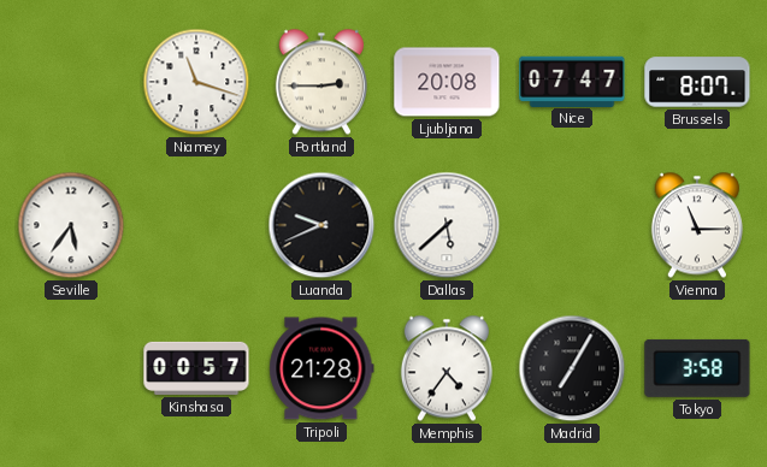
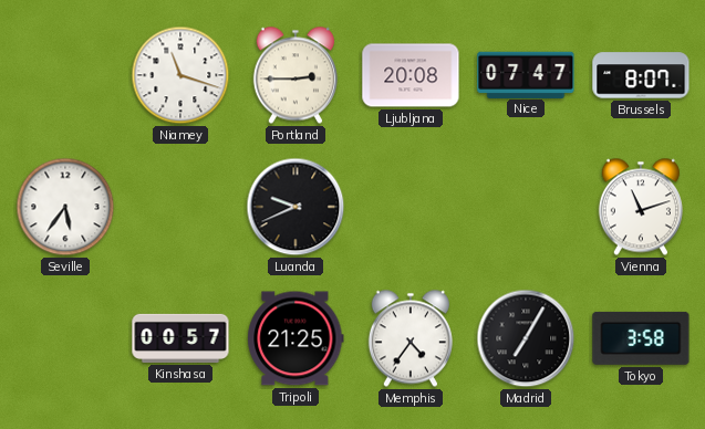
Dallas: 5:38 -> none (447, 225)
Vienna: 11:15 -> 11:12 (641, 207)
Tripoli: 21:28 -> 21:25 (296, 338)
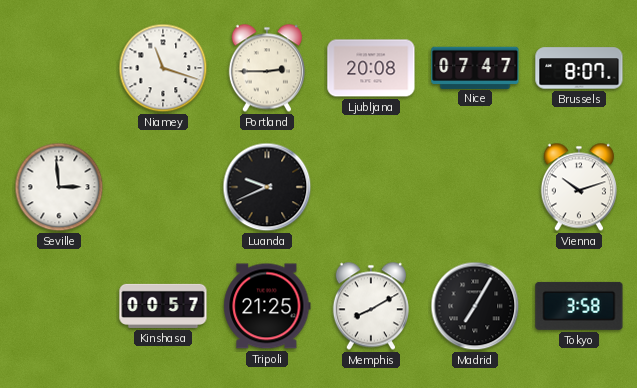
Seville: 5:36 -> 2:59 (59, 187)
Vienna: 11:12 -> 10:12 (579, 187)
Memphis: 4:36 -> 8:10 (371, 306)
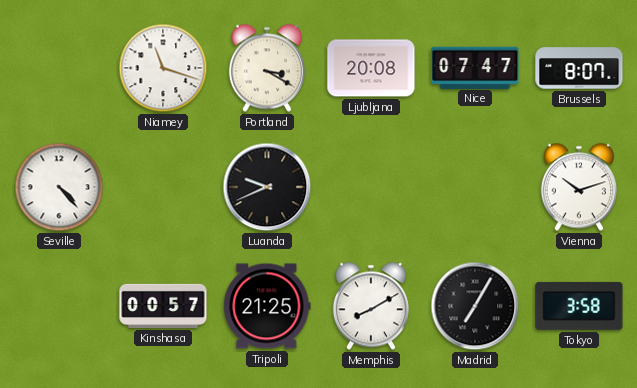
Portland: 2:45 -> 3:20 (267, 68)
Seville: 2:59 -> 4:23 (59, 187)
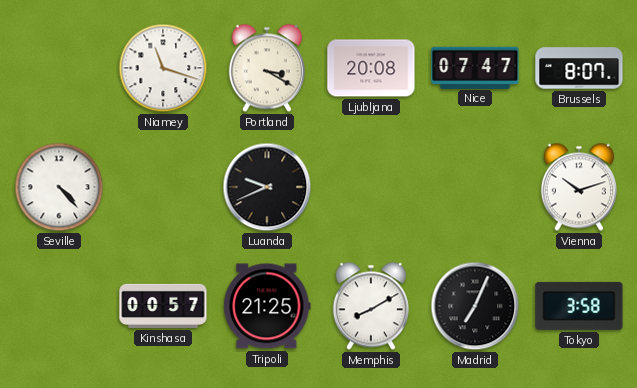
Madrid: 7:05 -> 7:04 (475, 306)
